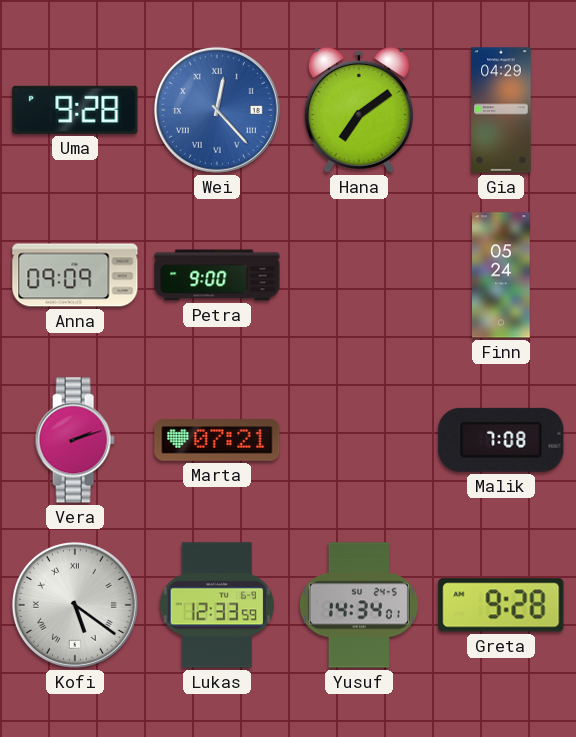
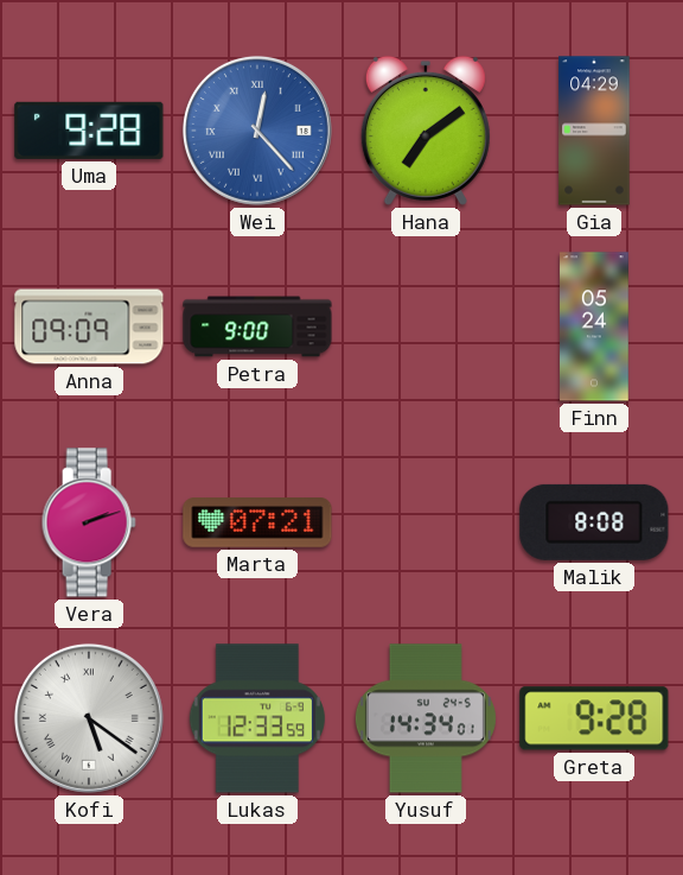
Malik: 7:08 -> 8:08 (594, 522)
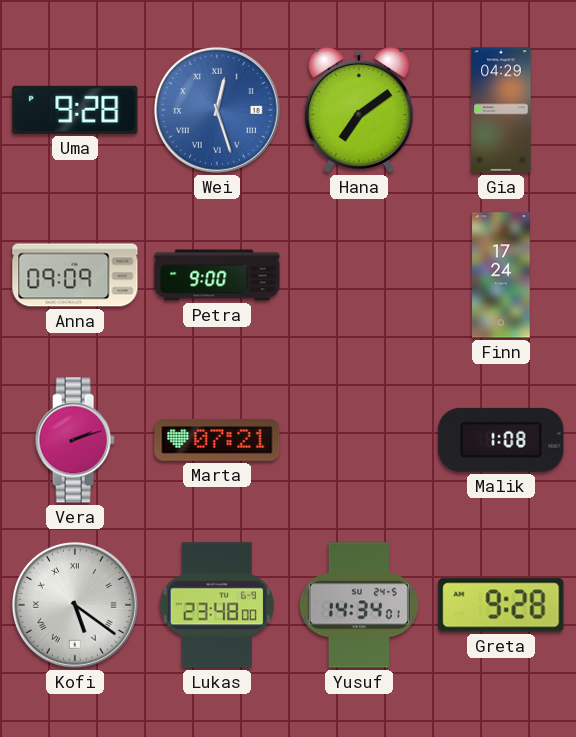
Wei: 12:23 -> 12:27 (217, 110)
Finn: 05:24 -> 17:24 (502, 275)
Malik: 8:08 -> 1:08 (501, 440)
Lukas: 12:33 -> 23:48 (217, 605)
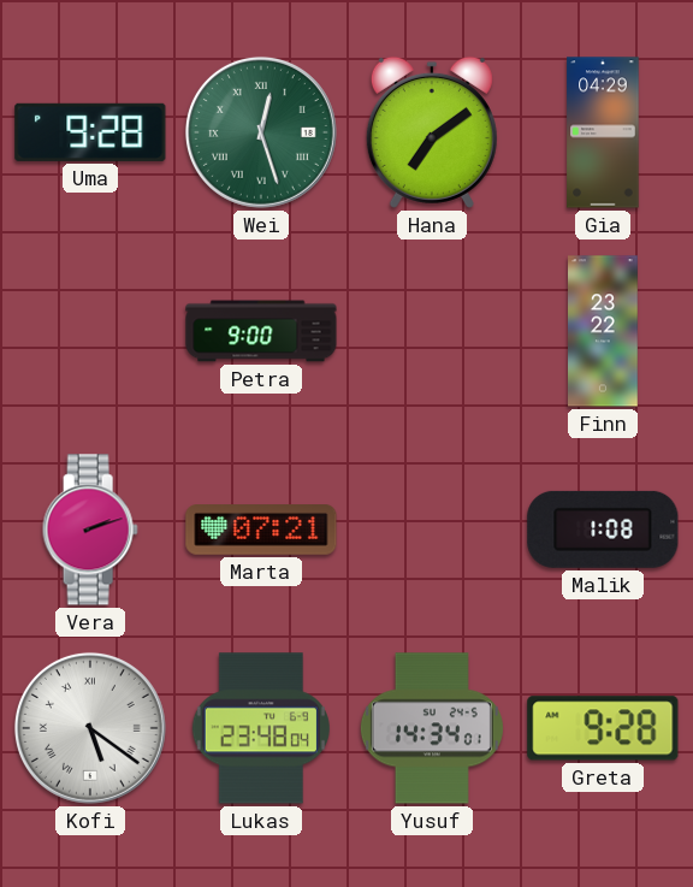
Wei dial: blue -> green (261, 132)
Anna: 09:09 -> none (75, 275)
Finn: 17:24 -> 23:22 (604, 331)
Lukas: 23:48:00 -> 23:48:04 (261, 728)
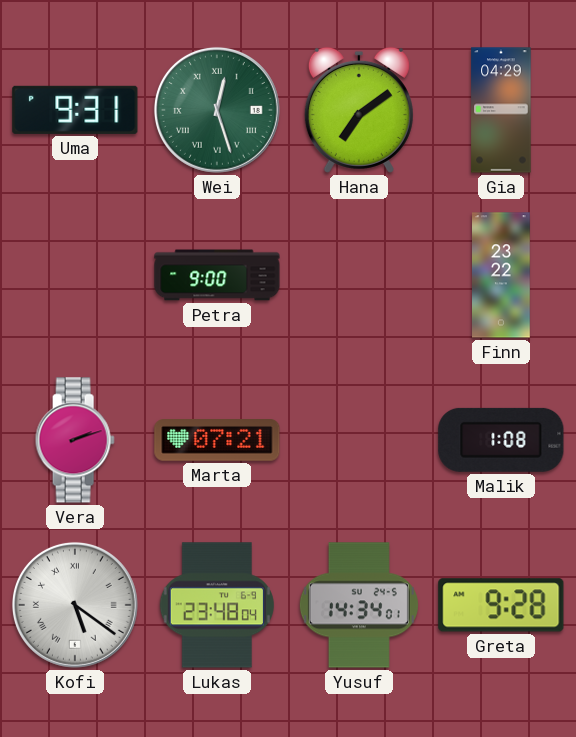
Uma: 9:28 -> 9:31 (75, 110)
